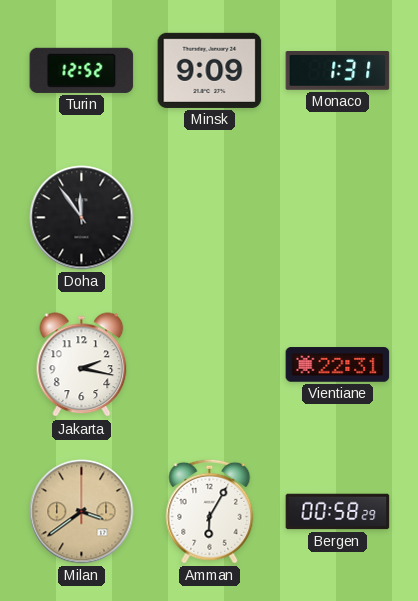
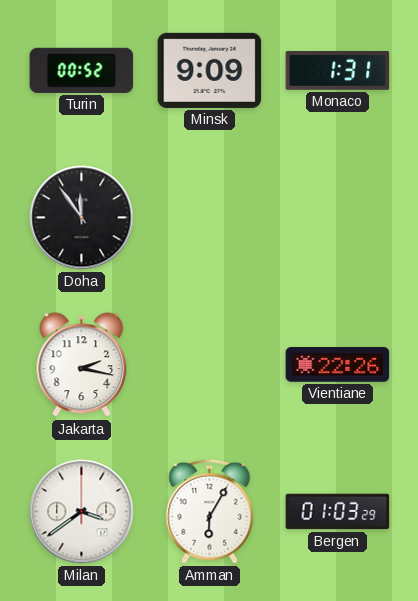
Turin: 12:52 -> 00:52 (82, 70)
Vientiane: 22:31 -> 22:26 (338, 365)
Milan dial: champagne -> white (82, 512)
Bergen: 00:58 -> 01:03 (338, 512)
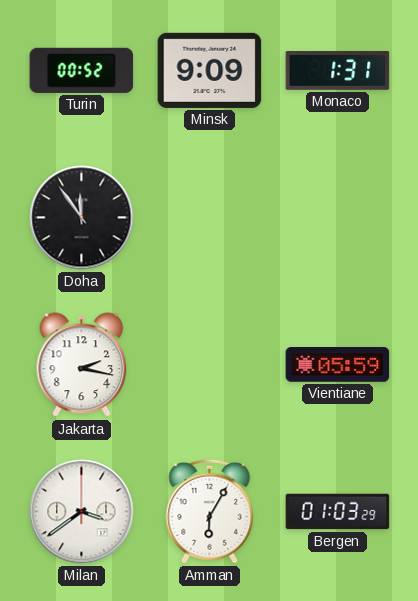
Vientiane: 22:26 -> 05:59 (338, 365)
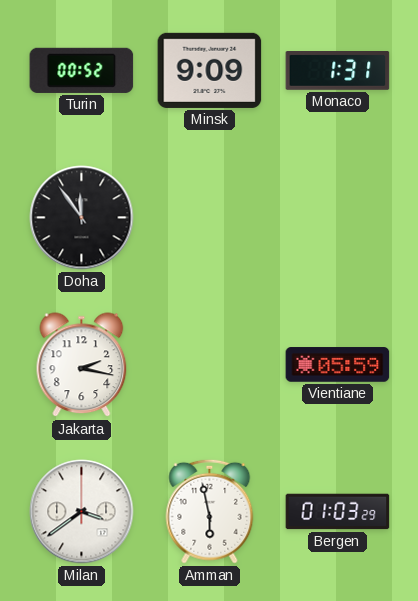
Amman: 6:05 -> 5:58 (210, 511)
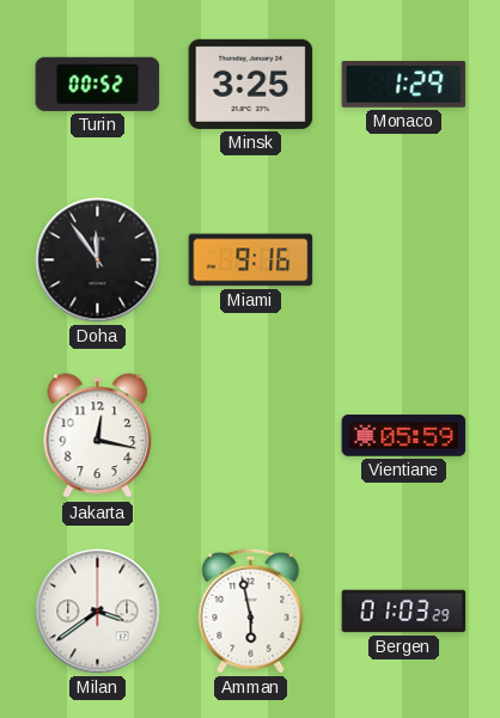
Minsk: 9:09 -> 3:25 (251, 84)
Monaco: 1:31 -> 1:29 (404, 85)
Miami: none -> 9:16 (251, 260)
Jakarta: 2:17 -> 12:17 (98, 436)
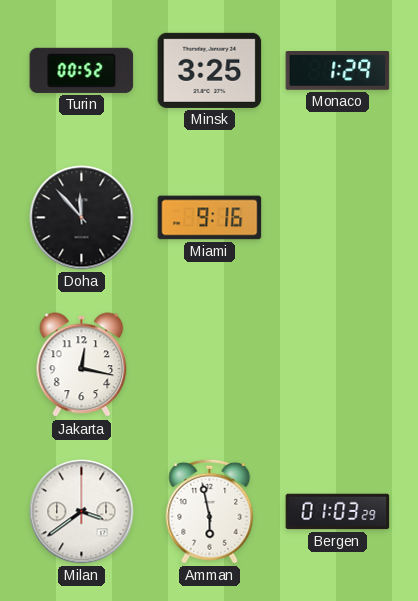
Doha: 11:54 -> 11:53 (82, 218)
Vientiane: 05:59 -> none (404, 436)
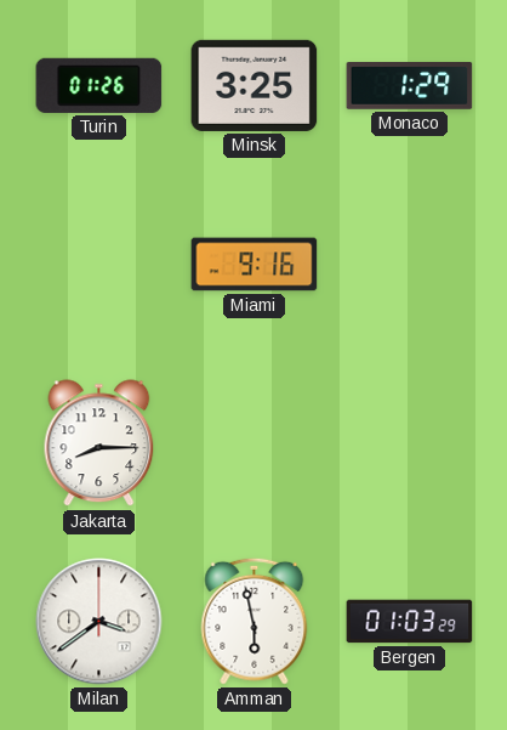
Turin: 00:52 -> 01:26 (99, 85)
Doha: 11:53 -> none (82, 218)
Jakarta: 12:17 -> 8:15 (99, 443)
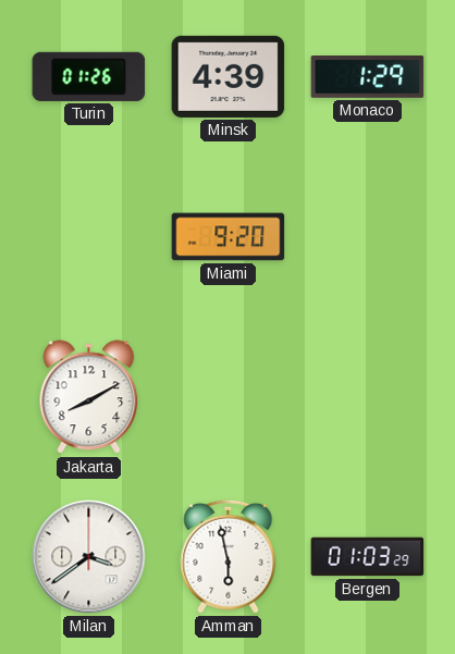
Minsk: 3:25 -> 4:39 (229, 76)
Miami: 9:16 -> 9:20 (229, 237)
Jakarta: 8:15 -> 8:10 (89, 397)
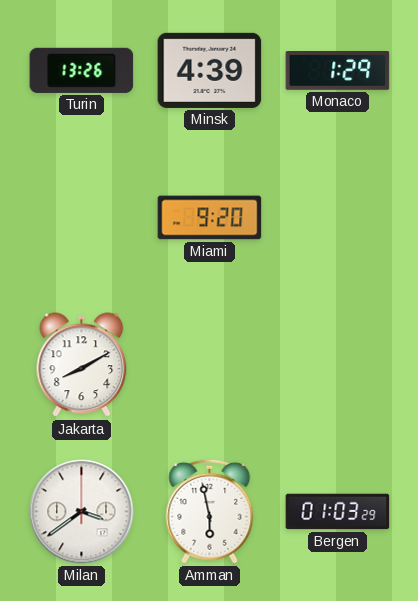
Turin: 01:26 -> 13:26 (82, 70)
